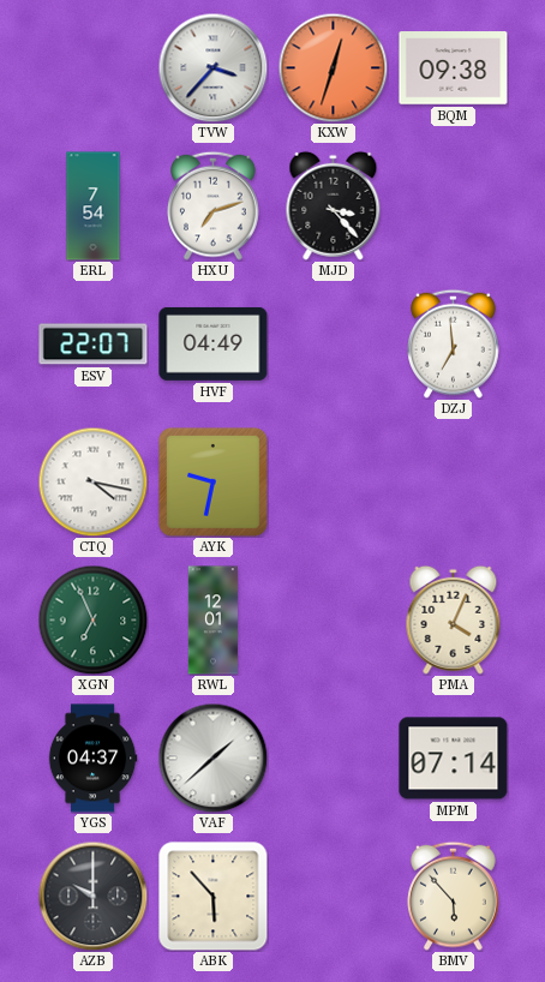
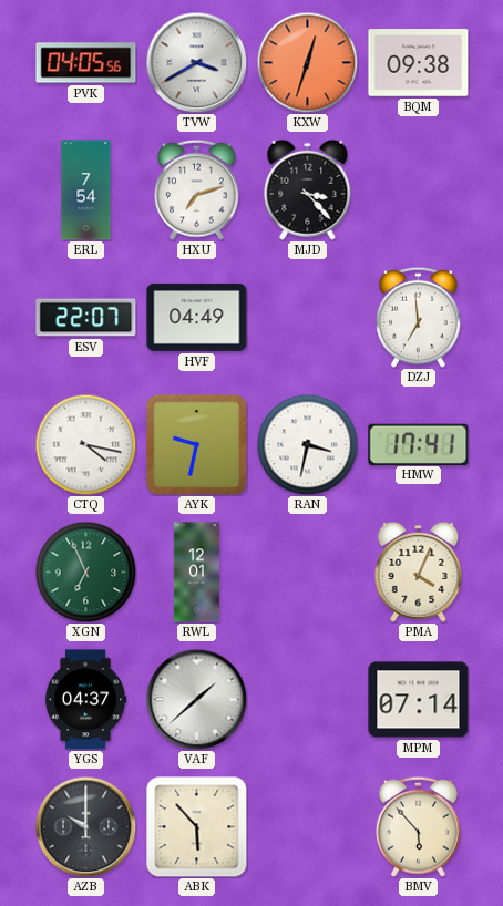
PVK: none -> 04:05 (86, 63)
TVW: 3:37 -> 3:40 (196, 62)
RAN: none -> 3:32 (307, 444)
HMW: none -> 17:41 (419, 444)
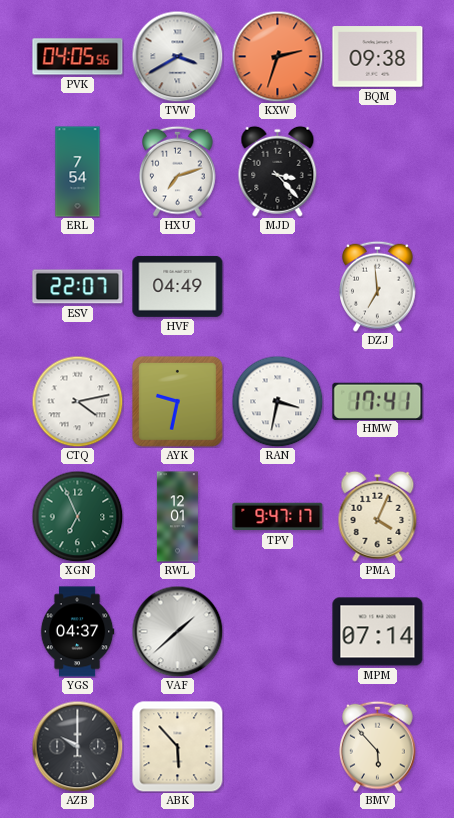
KXW: 12:33 -> 2:33 (277, 56)
CTQ: 4:17 -> 4:13 (77, 401)
TPV: none -> 9:47 (278, 517)
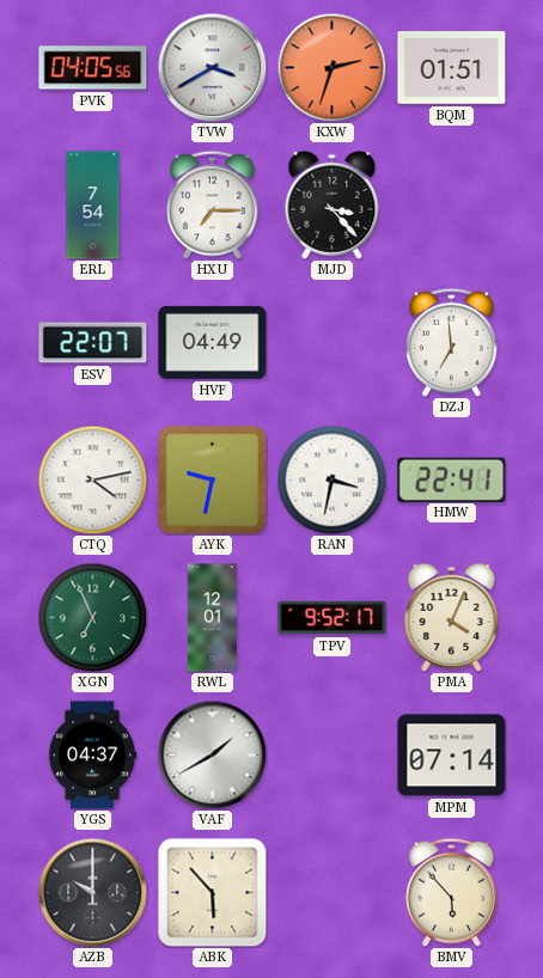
BQM: 09:38 -> 01:51 (452, 68)
HXU: 7:12 -> 7:15 (213, 204)
HMW: 17:41 -> 22:41 (452, 479)
TPV: 9:47 -> 9:52 (332, 618)
VAF: 1:38 -> 1:40 (212, 754)
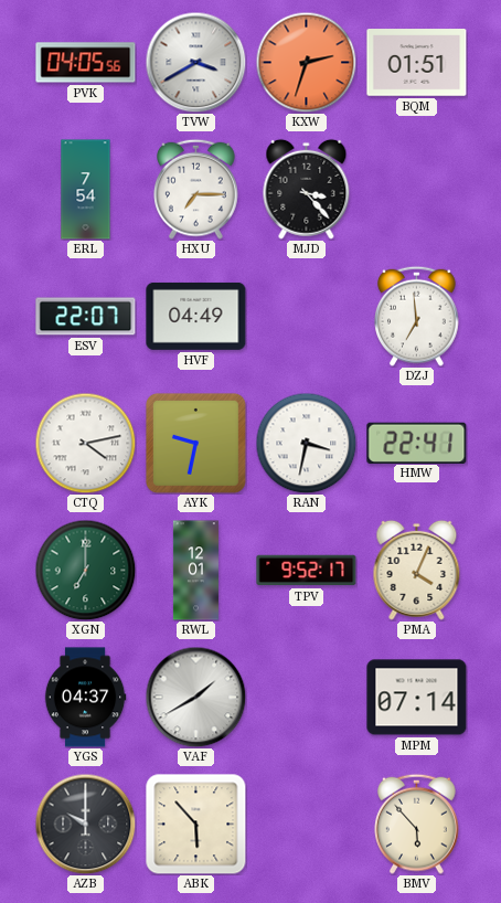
XGN: 6:56 -> 7:00 (85, 570)
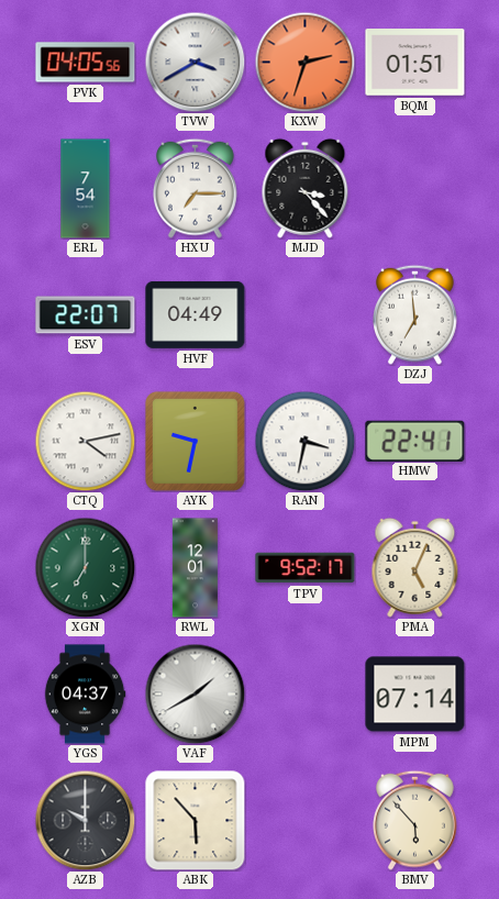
PMA: 4:04 -> 5:04 (415, 567)
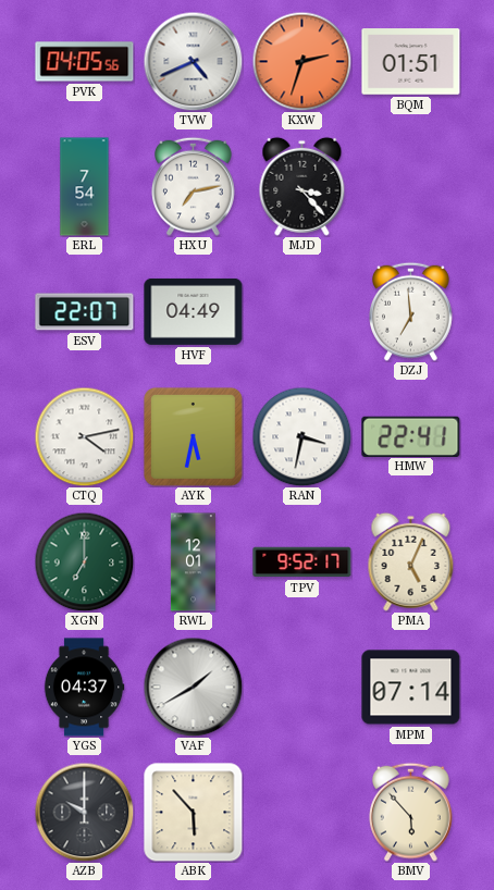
TVW: 3:40 -> 4:41 (193, 61)
HXU: 7:15 -> 7:13 (194, 186)
AYK: 9:32 -> 5:32 (193, 436)
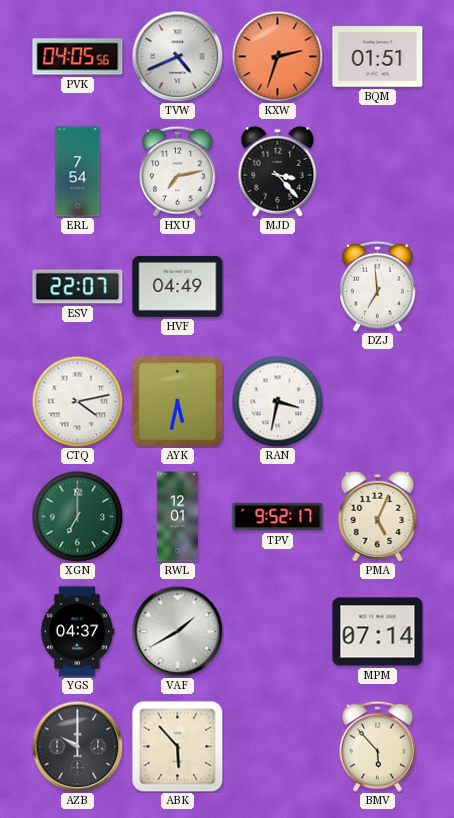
HMW: 22:41 -> none (411, 436)
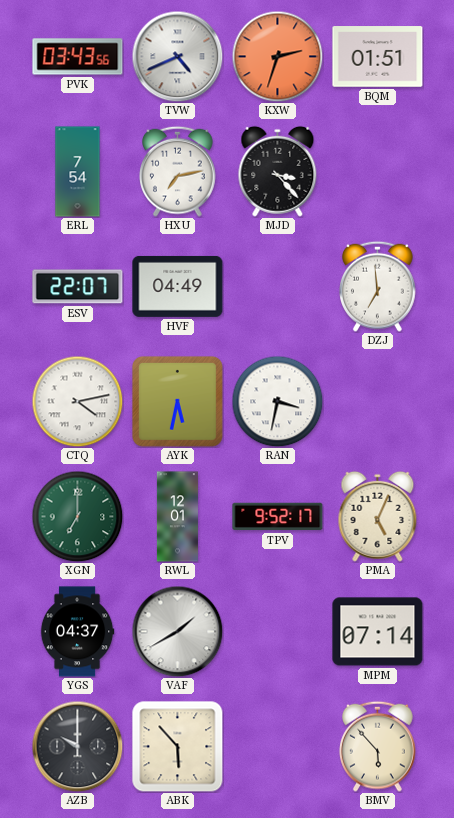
PVK: 04:05 -> 03:43 (78, 57)
